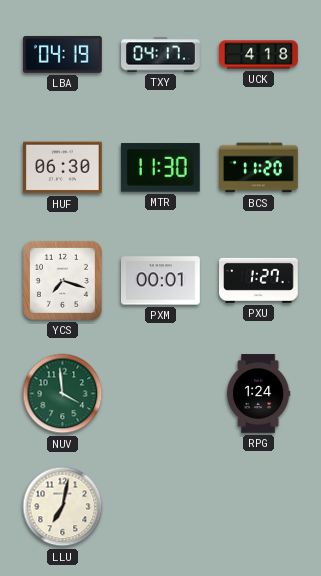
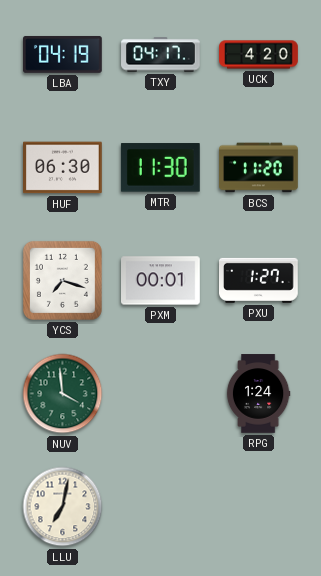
UCK: 4:18 -> 4:20 (259, 55)
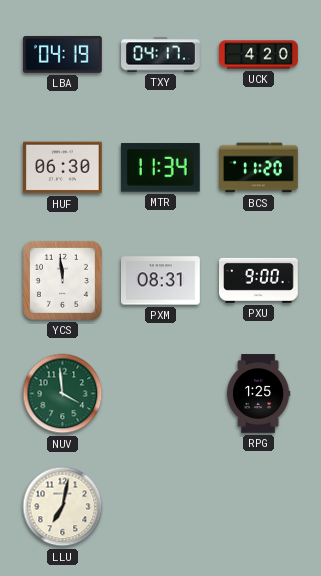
MTR: 11:30 -> 11:34 (160, 168)
YCS: 7:18 -> 11:59 (62, 280)
PXM: 00:01 -> 08:31 (161, 281)
PXU: 1:27 -> 9:00 (259, 280)
RPG: 1:24 -> 1:25 (258, 394)
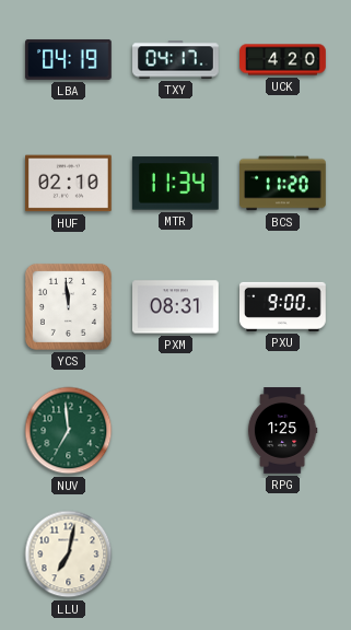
HUF: 06:30 -> 02:10 (69, 184)
NUV: 3:59 -> 6:59 (69, 431)
